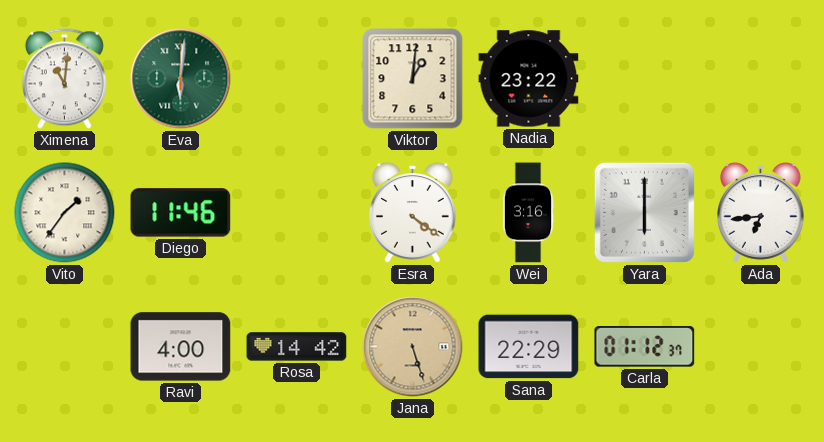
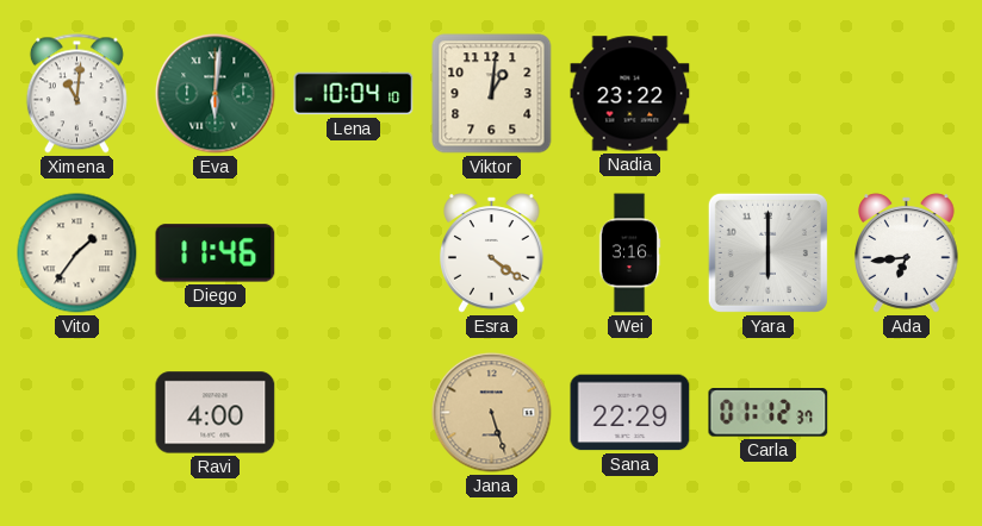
Lena: none -> 10:04 (354, 94)
Rosa: 14:42 -> none (297, 347)
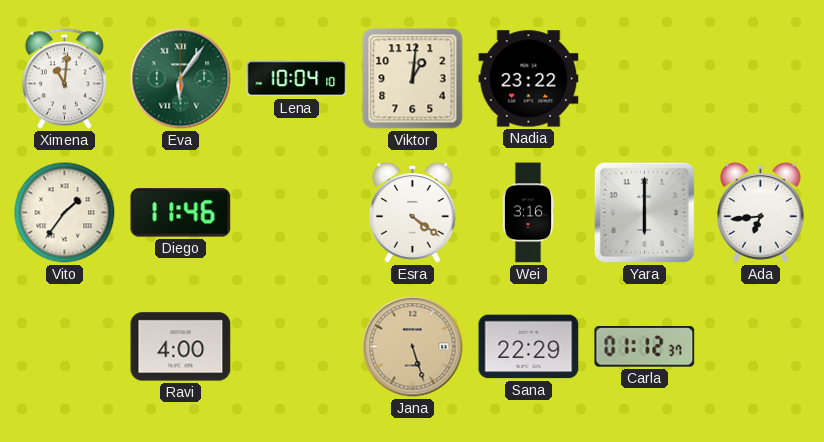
Eva: 6:01 -> 6:06 (181, 79)
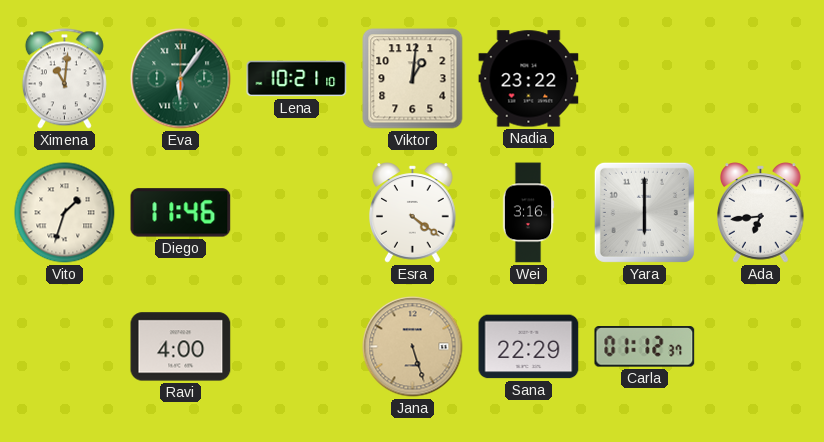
Lena: 10:04 -> 10:21 (297, 79)
Vito: 1:36 -> 1:33 (65, 213)
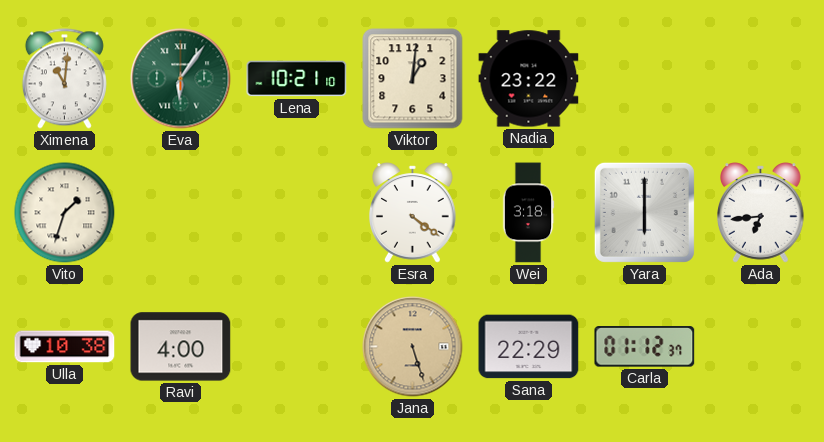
Diego: 11:46 -> none (181, 213)
Wei: 3:16 -> 3:18 (528, 213)
Ulla: none -> 10:38 (65, 347)
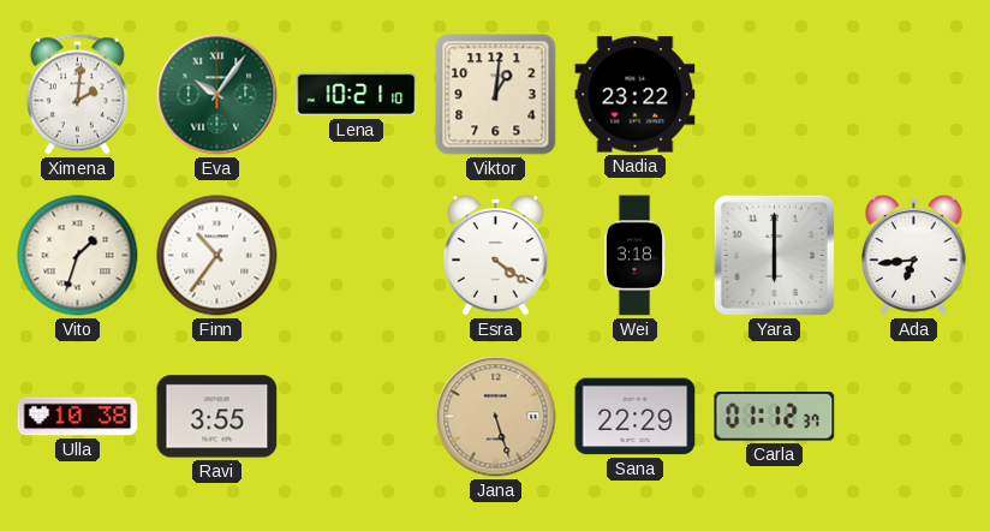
Ximena: 11:01 -> 2:01 (77, 95)
Eva: 6:06 -> 10:06 (217, 95)
Finn: none -> 10:36 (217, 256)
Ravi: 4:00 -> 3:55 (217, 417)
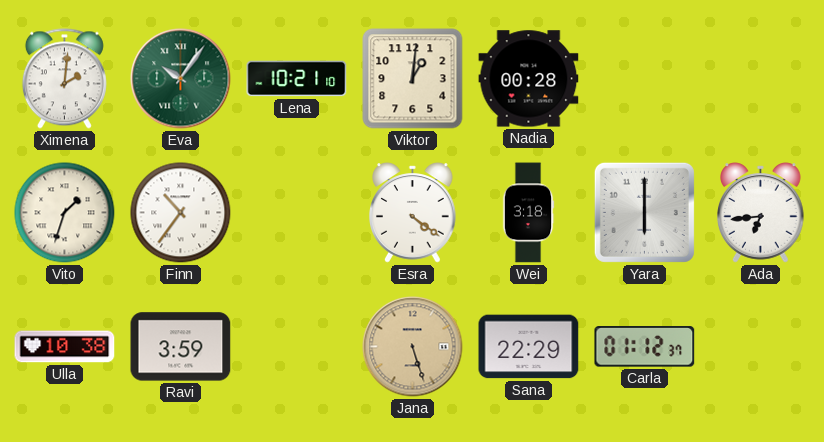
Nadia: 23:22 -> 00:28 (529, 79)
Ravi: 3:55 -> 3:59 (181, 347)
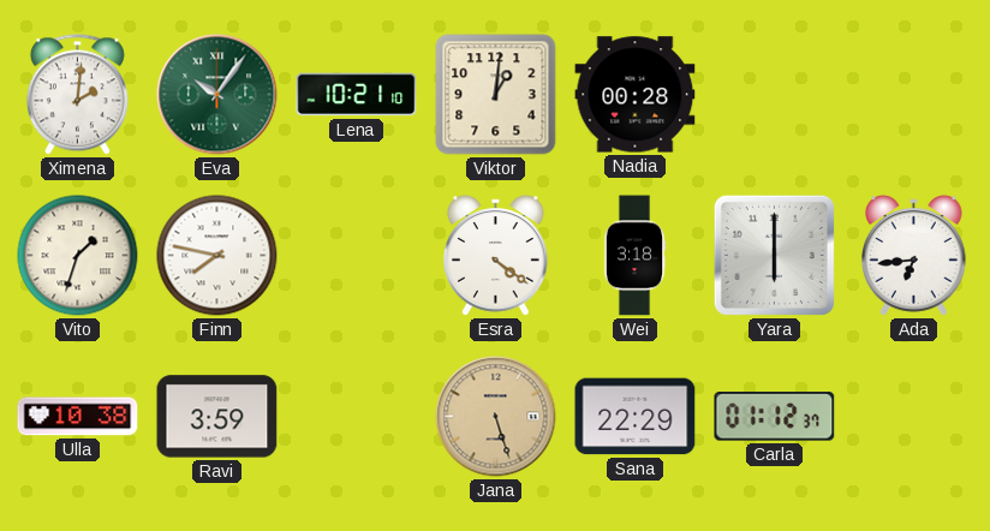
Finn: 10:36 -> 7:47 (217, 256)
